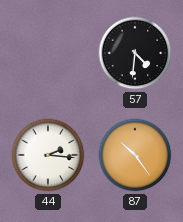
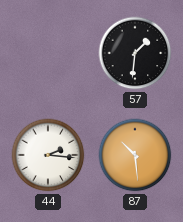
57: 4:31 -> 1:31 (135, 53)
87: 10:24 -> 10:29 (135, 155)
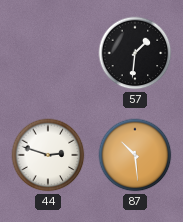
44: 2:16 -> 2:48 (48, 155)
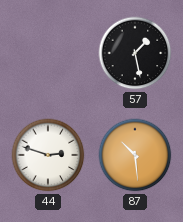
57: 1:31 -> 1:28 (135, 53)
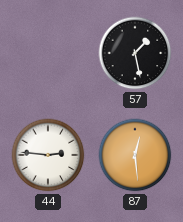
44: 2:48 -> 2:46 (48, 155)
87: 10:29 -> 12:29 (135, 155)
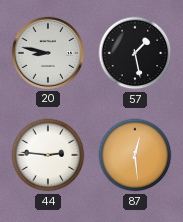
20: none -> 8:47 (48, 53)
